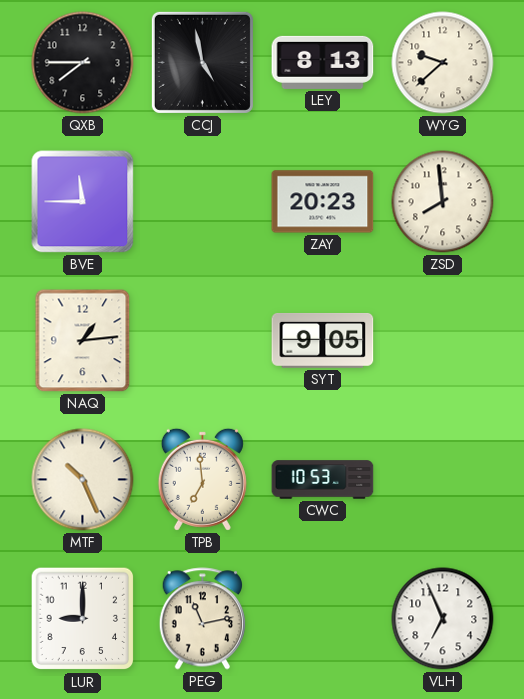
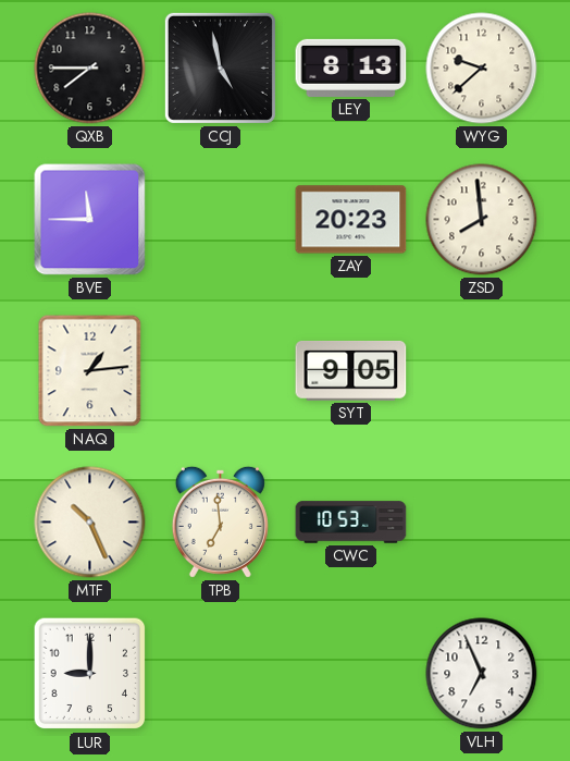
PEG: 11:13 -> none (202, 619)
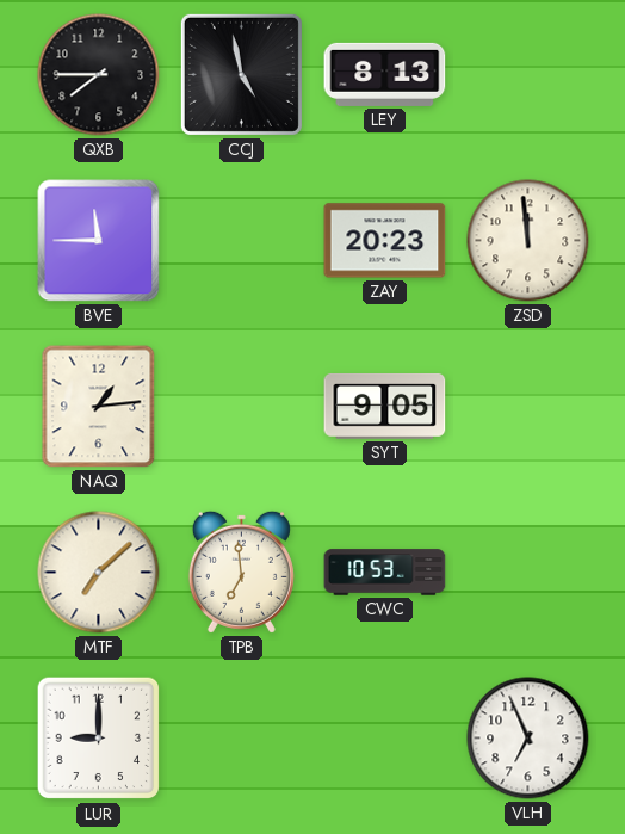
WYG: 9:38 -> none (482, 69)
ZSD: 7:59 -> 11:59 (528, 241)
MTF: 10:26 -> 7:08 (99, 573)
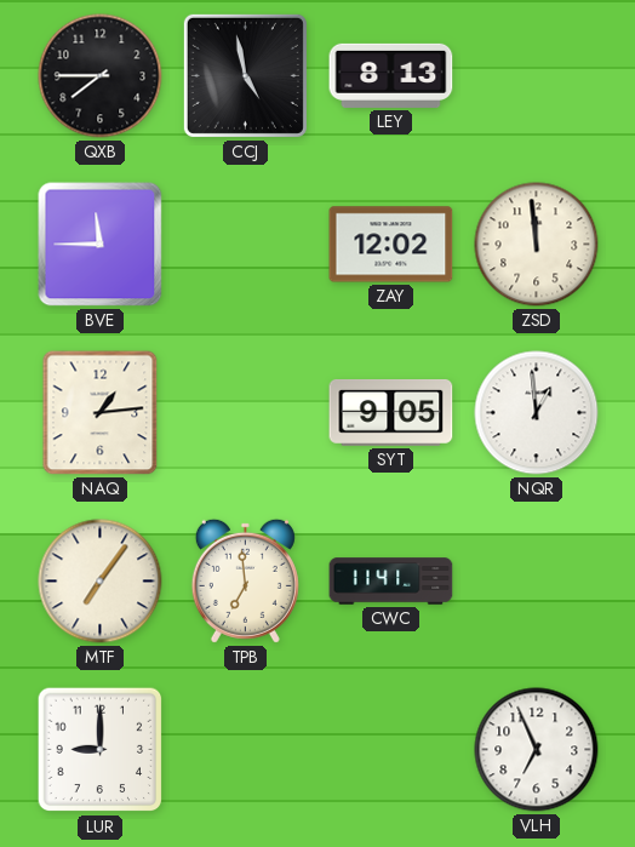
ZAY: 20:23 -> 12:02 (391, 245)
NQR: none -> 12:59 (537, 413)
MTF: 7:08 -> 7:06 (101, 582)
CWC: 10:53 -> 11:41 (391, 582)
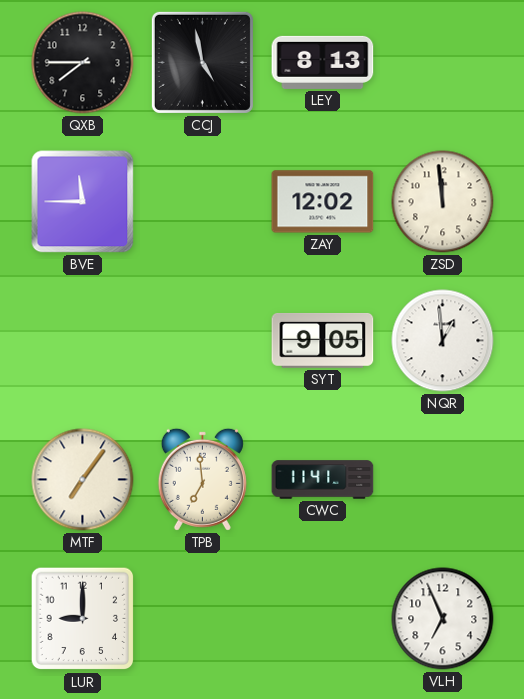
NAQ: 1:14 -> none (101, 413)
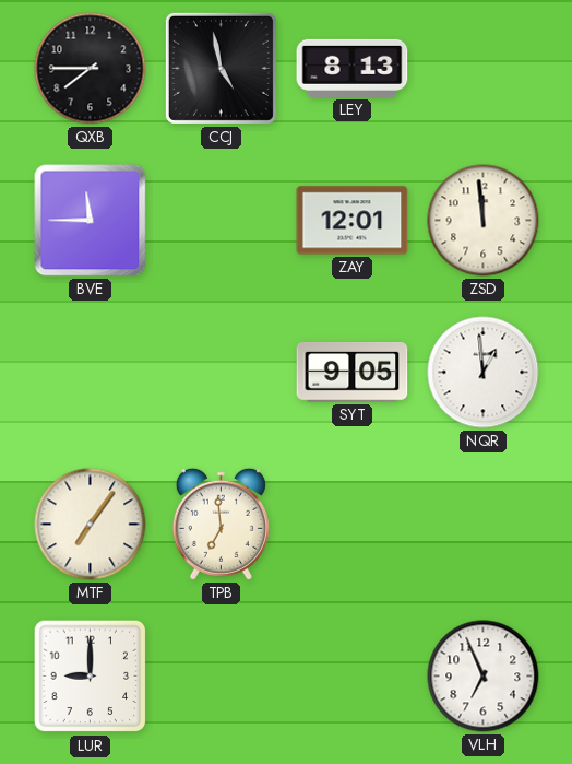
ZAY: 12:02 -> 12:01 (353, 221)
CWC: 11:41 -> none (323, 480)
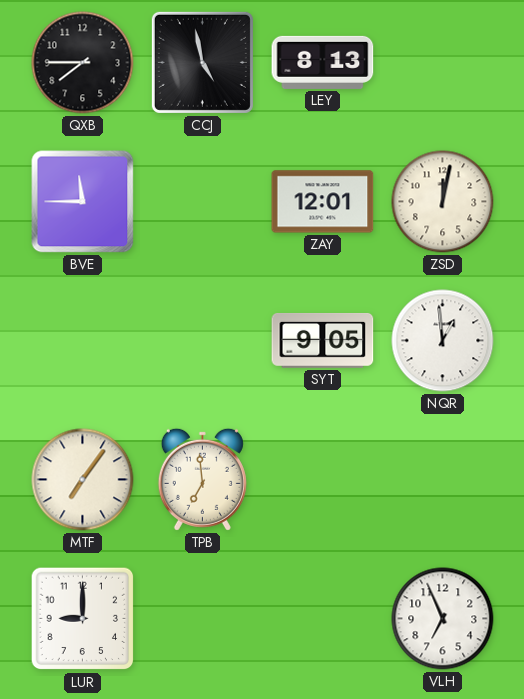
ZSD: 11:59 -> 12:02 (443, 202)
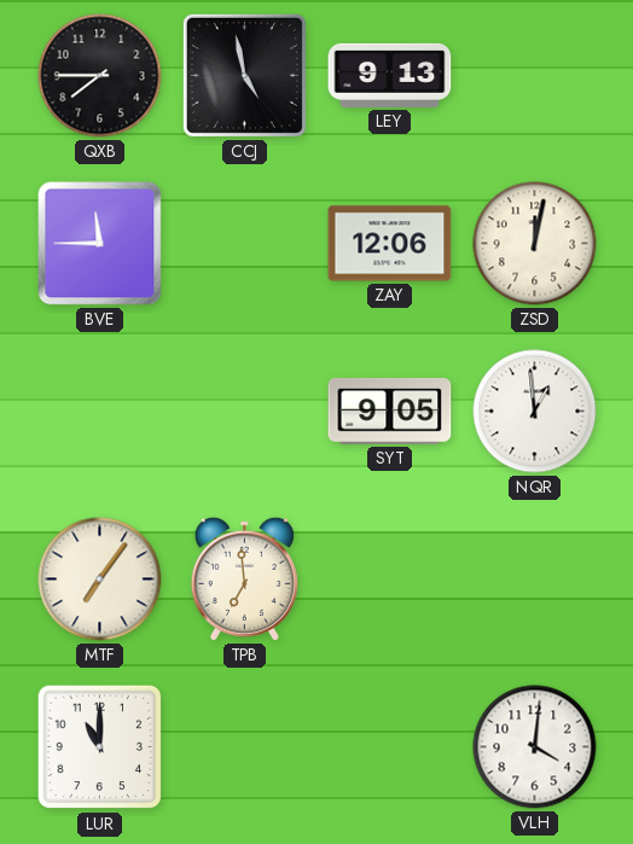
LEY: 8:13 -> 9:13 (390, 75)
ZAY: 12:01 -> 12:06 (390, 244)
LUR: 9:00 -> 11:00 (100, 747)
VLH: 6:56 -> 4:01 (535, 747)
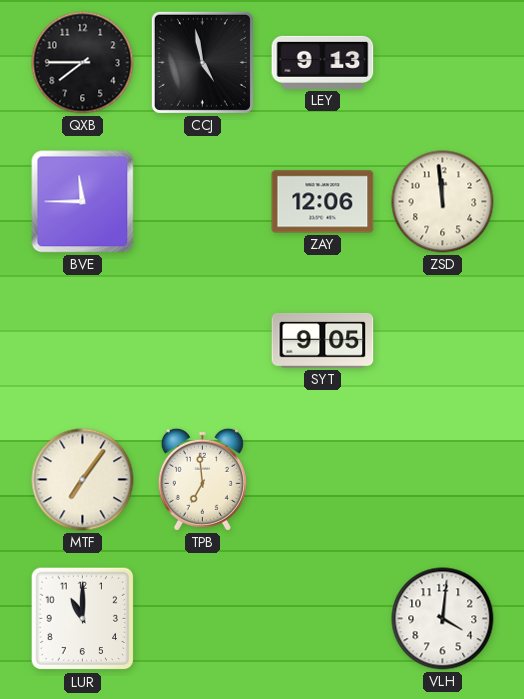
ZSD: 12:02 -> 11:59 (443, 202)
NQR: 12:59 -> none (535, 412)
